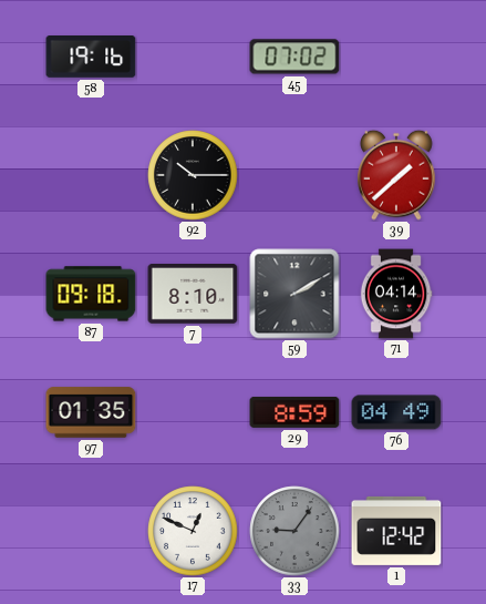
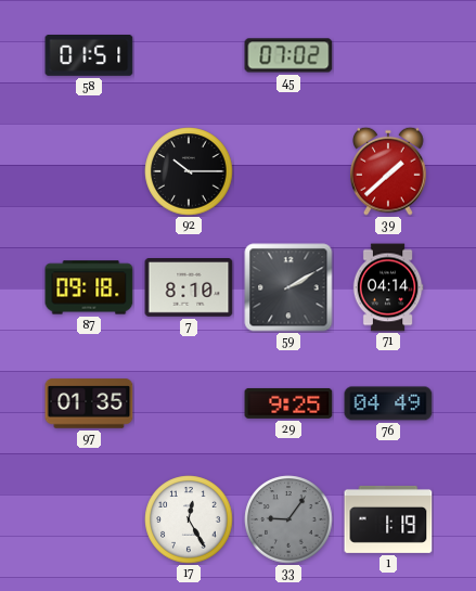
58: 19:16 -> 01:51 (89, 56)
29: 8:59 -> 9:25 (288, 403)
17: 12:49 -> 12:25 (189, 519)
1: 12:42 -> 1:19 (388, 519)
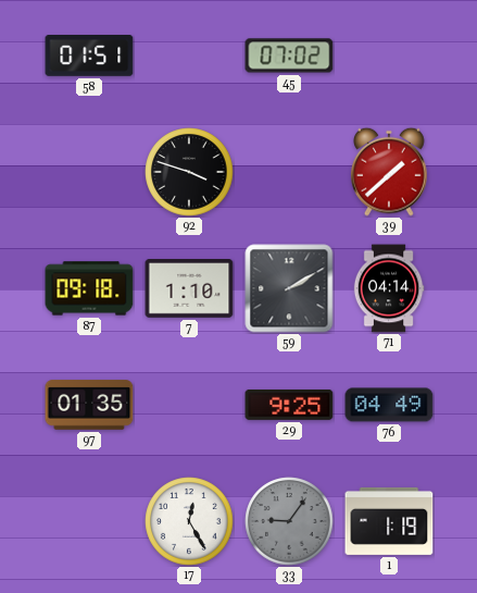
92: 10:15 -> 3:48 (189, 172)
7: 8:10 -> 1:10 (189, 288)
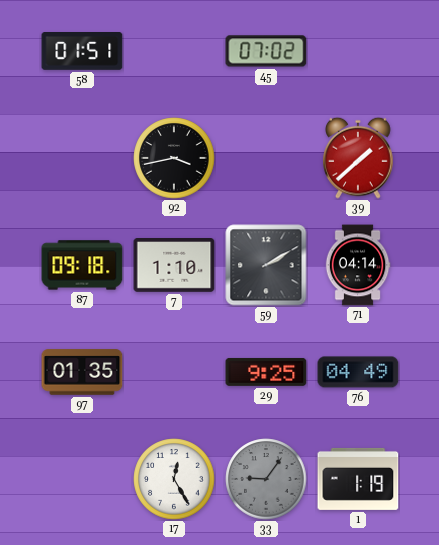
92: 3:48 -> 3:43 (174, 158)
